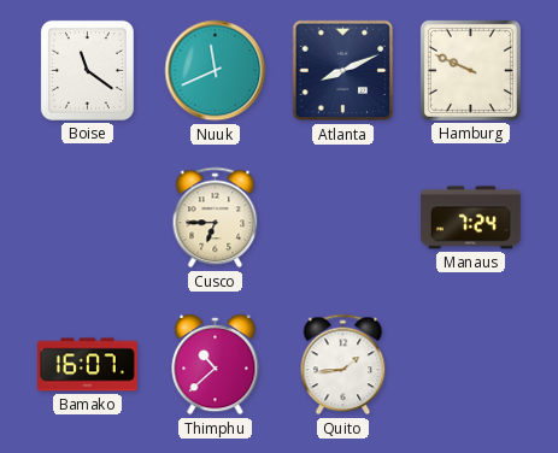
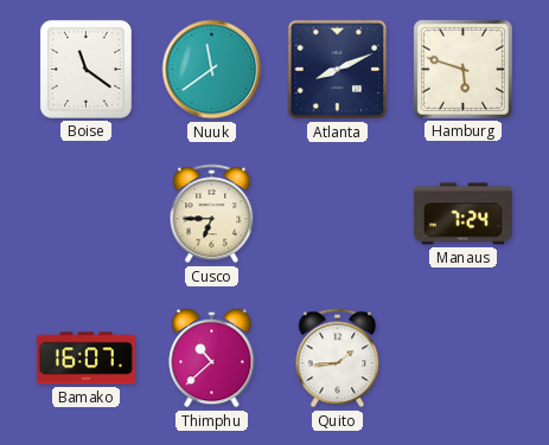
Nuuk: 11:41 -> 11:39 (212, 70)
Hamburg: 9:49 -> 5:48 (462, 69)
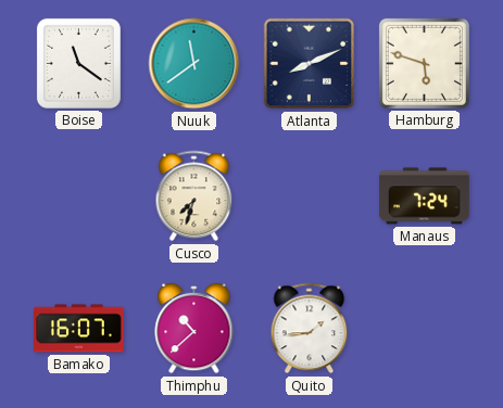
Cusco: 6:45 -> 7:33 (194, 196)
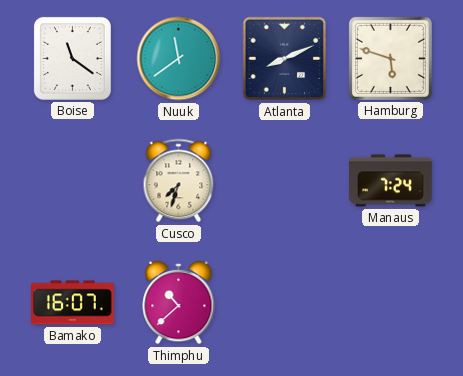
Quito: 1:44 -> none (310, 329)
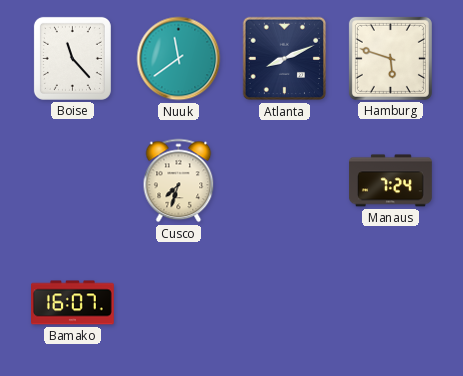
Boise: 11:21 -> 11:23 (72, 58)
Thimphu: 10:38 -> none (179, 303)
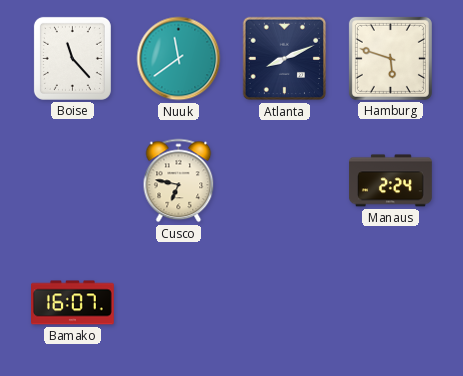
Cusco: 7:33 -> 6:47 (179, 181)
Manaus: 7:24 -> 2:24 (391, 181)
